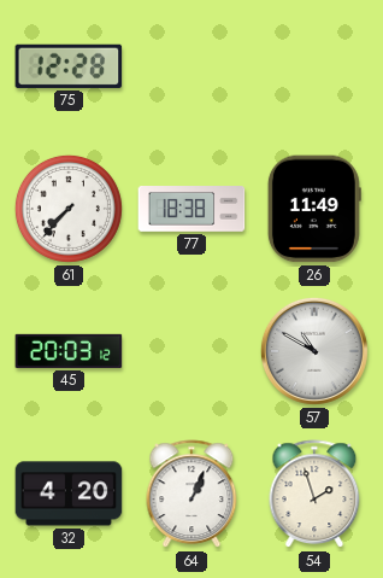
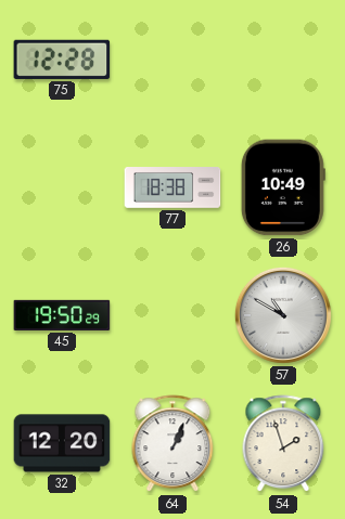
61: 7:37 -> none (69, 209)
26: 11:49 -> 10:49 (283, 187)
45: 20:03 -> 19:50 (62, 315)
32: 4:20 -> 12:20 (62, 443)
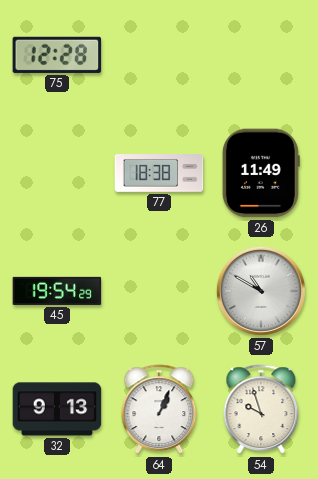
26: 10:49 -> 11:49 (261, 173)
45: 19:50 -> 19:54 (57, 291)
32: 12:20 -> 9:13 (57, 409)
54: 1:57 -> 9:57 (261, 410)
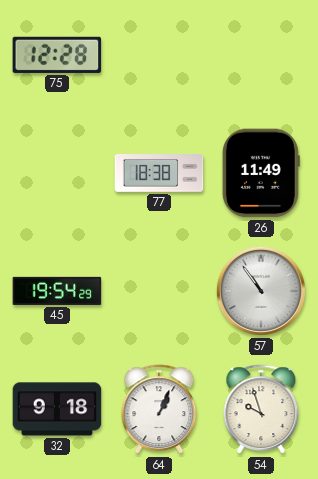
57: 10:50 -> 10:54 (261, 291)
32: 9:13 -> 9:18 (57, 409)
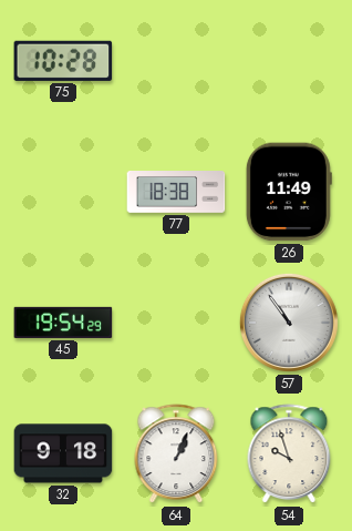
75: 12:28 -> 10:28 (63, 61)
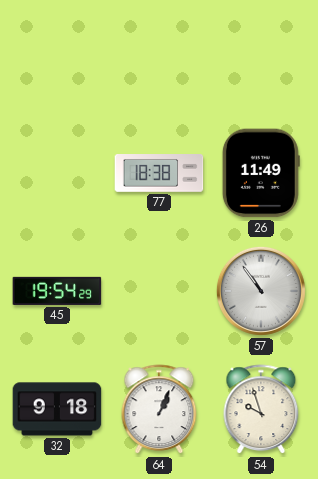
75: 10:28 -> none (63, 61)
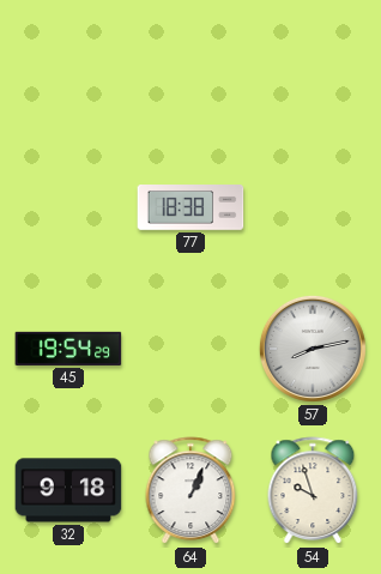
26: 11:49 -> none (261, 173)
57: 10:54 -> 8:13 (313, 349)
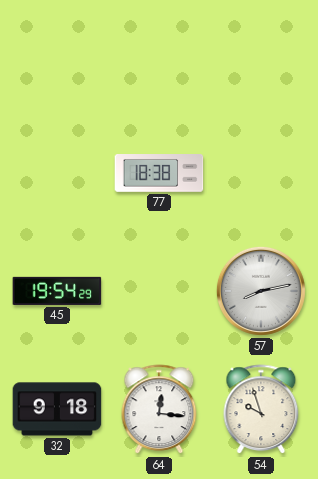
64: 1:04 -> 12:16 (159, 410)
